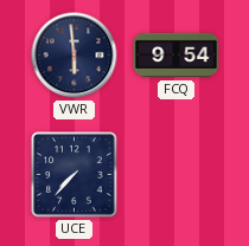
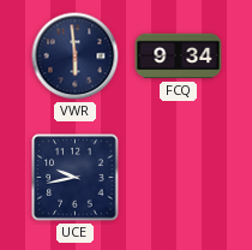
FCQ: 9:54 -> 9:34 (179, 56)
UCE: 7:37 -> 9:43 (76, 178)
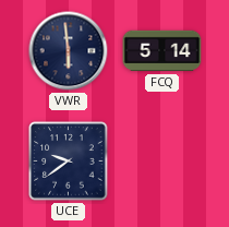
FCQ: 9:34 -> 5:14 (162, 51)
UCE: 9:43 -> 9:39 (69, 162)
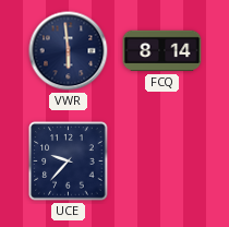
FCQ: 5:14 -> 8:14 (162, 51)
UCE: 9:39 -> 9:37 (69, 162)
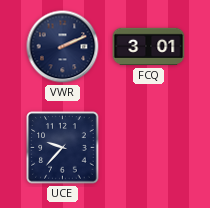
VWR: 5:59 -> 2:11 (63, 47)
FCQ: 8:14 -> 3:01 (149, 47)
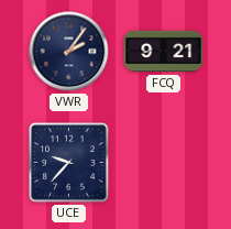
VWR: 2:11 -> 2:06 (69, 52)
FCQ: 3:01 -> 9:21 (164, 52)
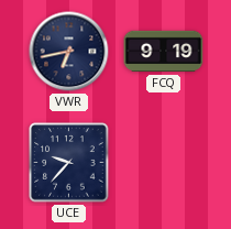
VWR: 2:06 -> 6:43 (69, 52)
FCQ: 9:21 -> 9:19 (164, 52)
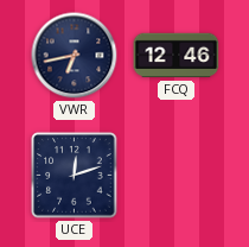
FCQ: 9:19 -> 12:46 (177, 56)
UCE: 9:37 -> 12:12 (75, 176)
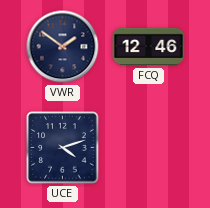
VWR: 6:43 -> 1:51 (63, 47)
UCE: 12:12 -> 4:12 (63, 148)
